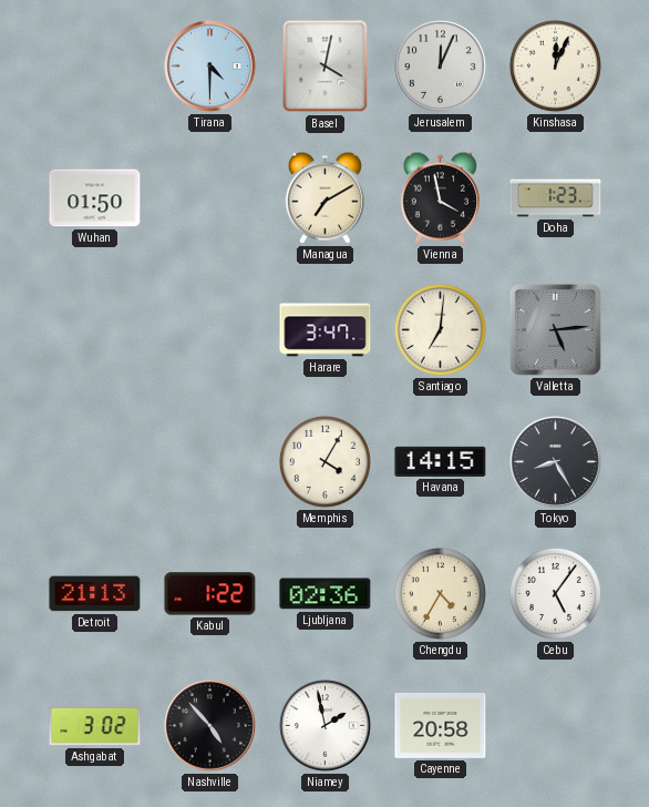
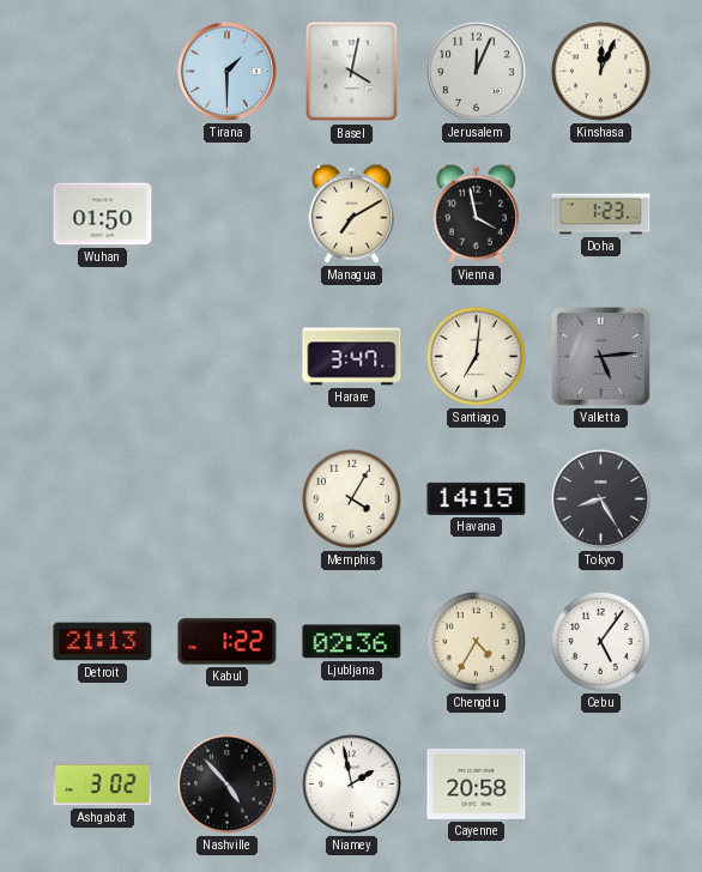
Tirana: 4:30 -> 1:30 (228, 72)
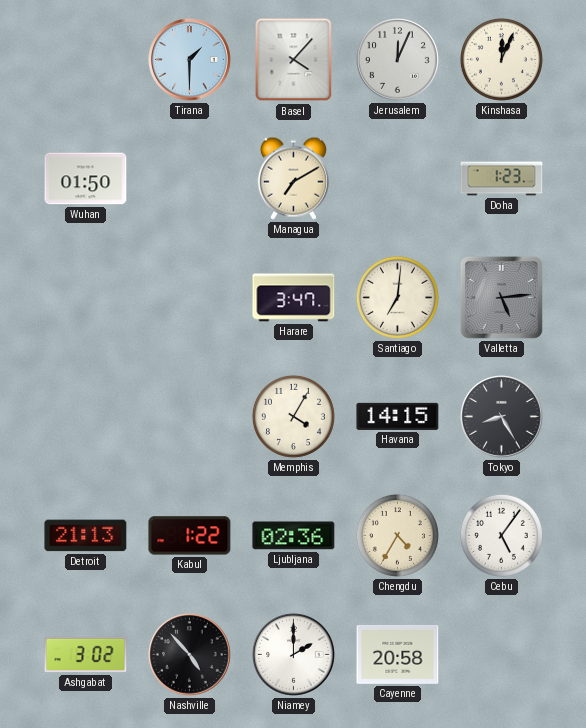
Basel: 4:02 -> 4:07 (294, 60)
Vienna: 3:58 -> none (476, 213)
Niamey: 1:58 -> 2:00 (294, 655)
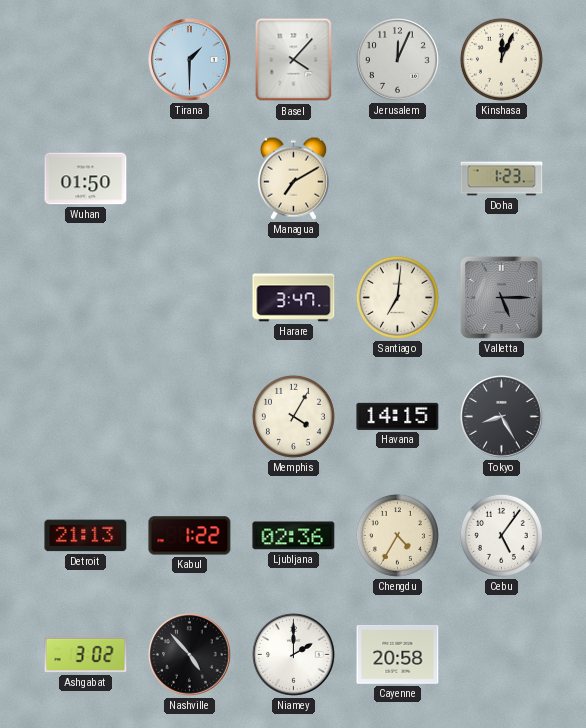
Valletta: 5:14 -> 5:15 (501, 297)
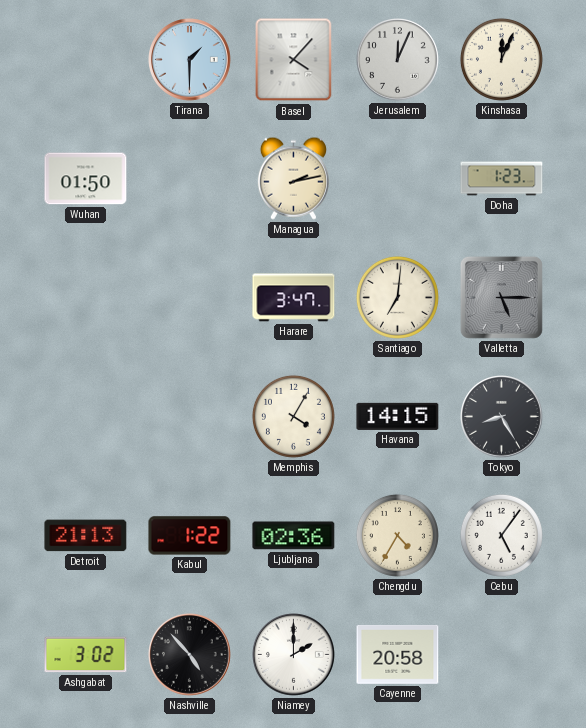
Managua: 7:10 -> 2:13 (293, 178)
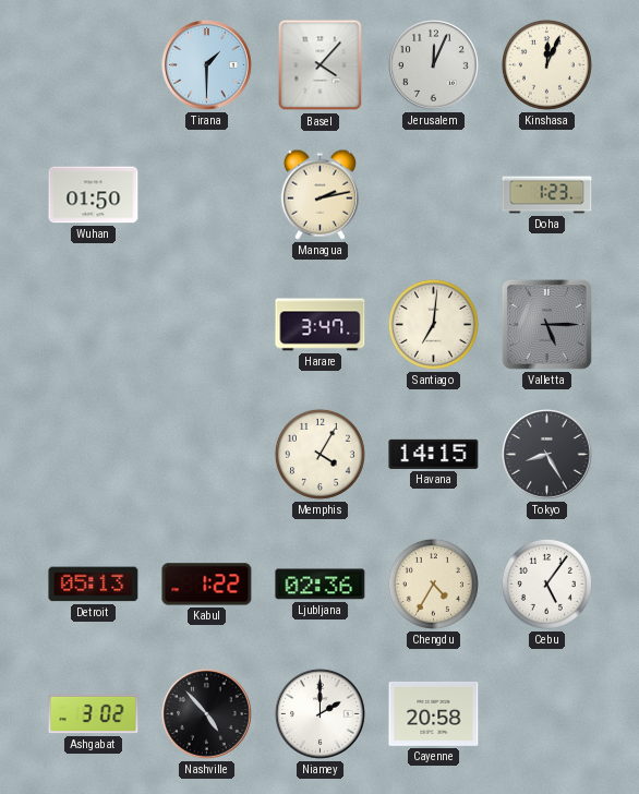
Detroit: 21:13 -> 05:13 (94, 585)
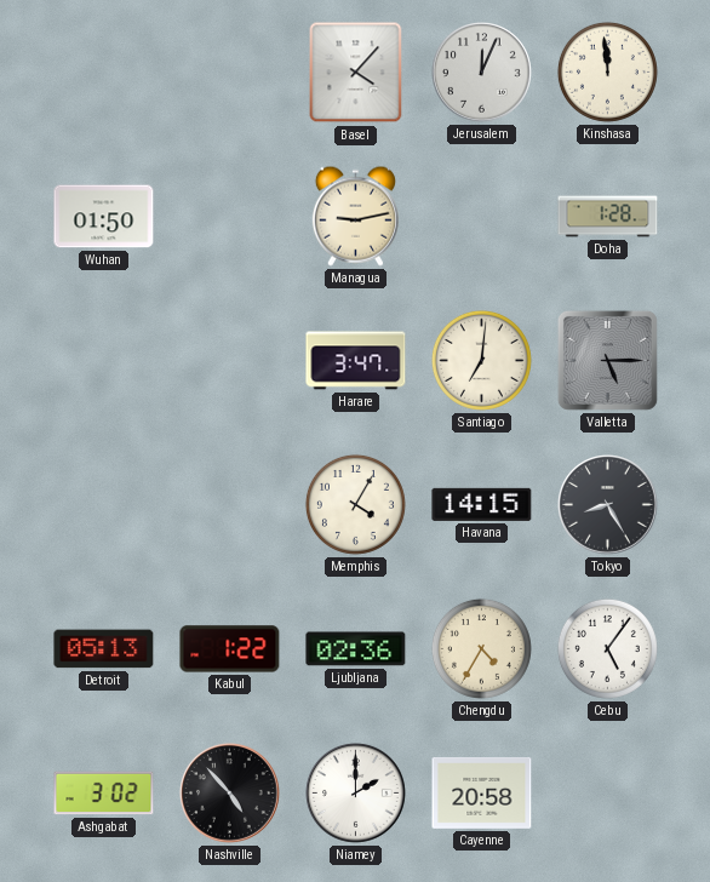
Tirana: 1:30 -> none (207, 65)
Kinshasa: 12:04 -> 11:59 (607, 71)
Managua: 2:13 -> 9:13 (355, 216)
Doha: 1:23 -> 1:28 (608, 217)
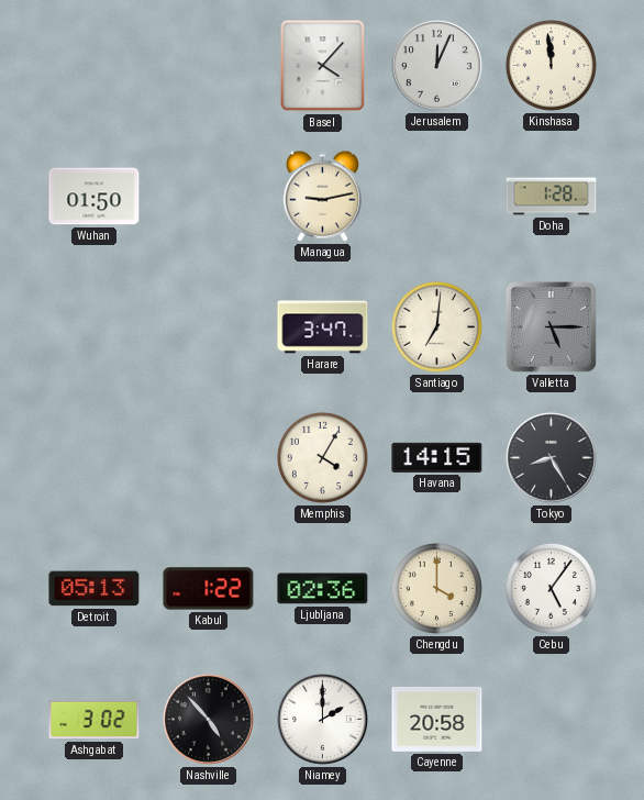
Chengdu: 4:35 -> 4:00 (436, 588)
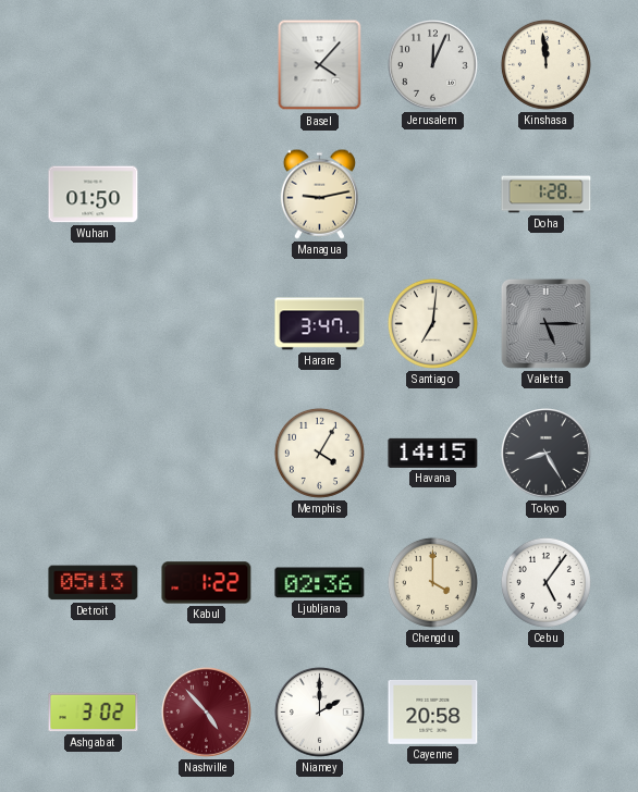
Nashville dial: black -> burgundy (207, 713)
